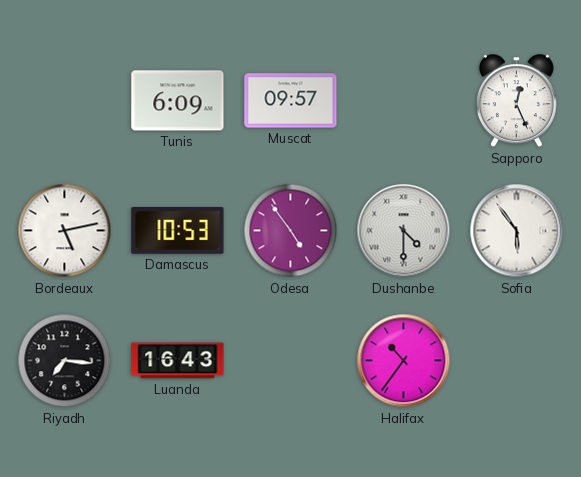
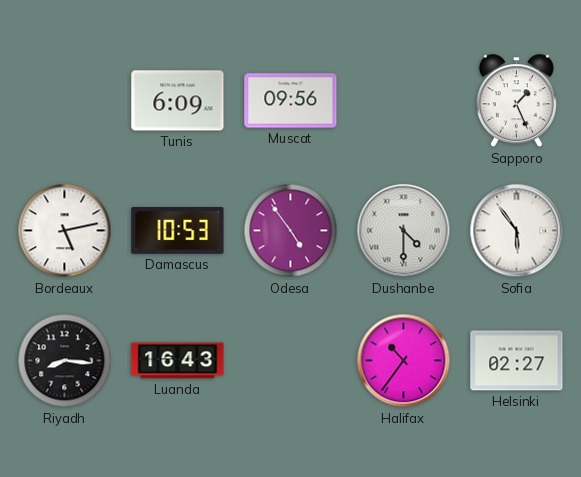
Muscat: 09:57 -> 09:56 (291, 101)
Sapporo: 12:26 -> 1:26 (516, 101)
Riyadh: 7:16 -> 8:16 (65, 361)
Helsinki: none -> 02:27 (517, 361)
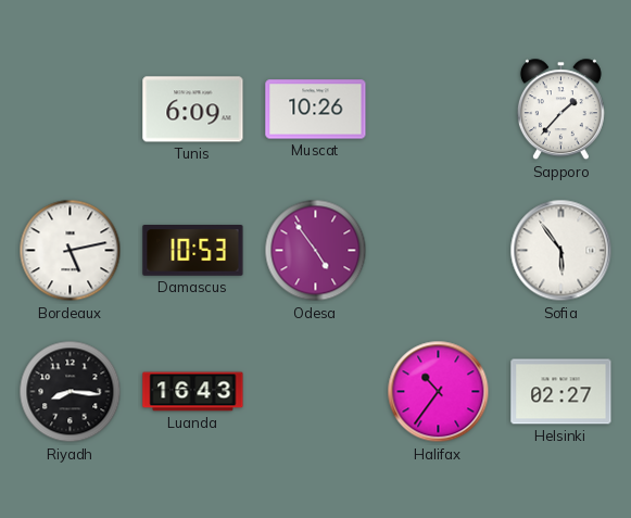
Muscat: 09:56 -> 10:26 (316, 110)
Sapporo: 1:26 -> 1:37 (560, 110)
Dushanbe: 4:30 -> none (404, 231)
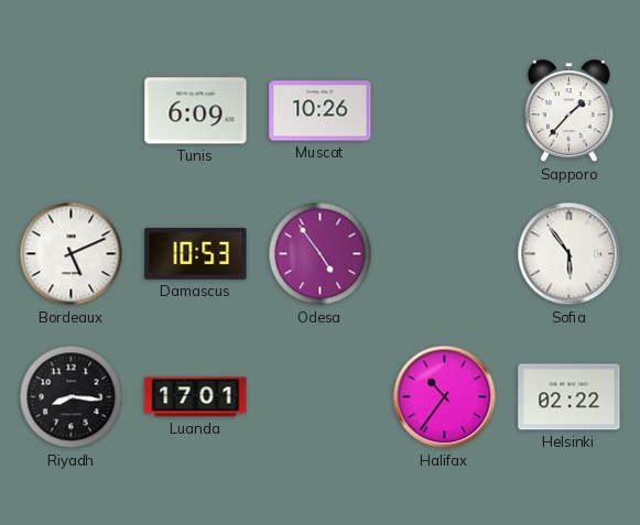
Bordeaux: 5:13 -> 5:11 (72, 254)
Luanda: 16:43 -> 17:01 (196, 397)
Helsinki: 02:27 -> 02:22 (570, 397)
